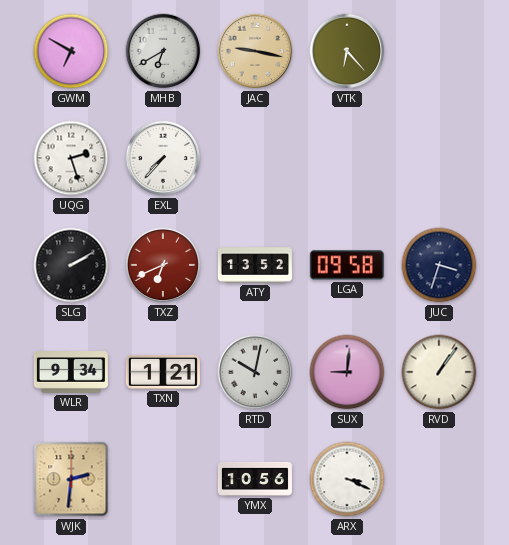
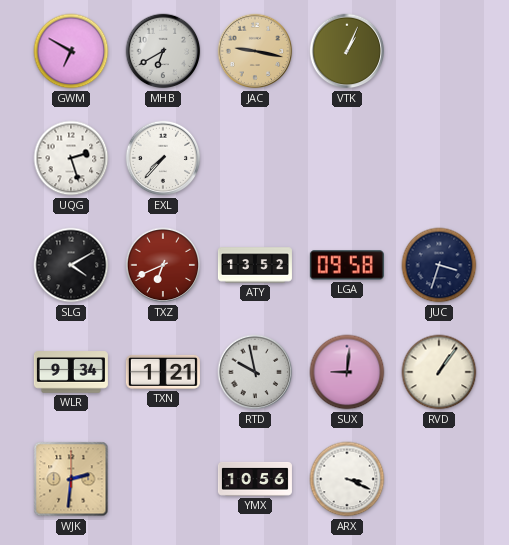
VTK: 6:23 -> 1:04 (347, 51)
SLG: 2:10 -> 4:10 (71, 265)
RTD: 10:02 -> 9:58 (255, 372)
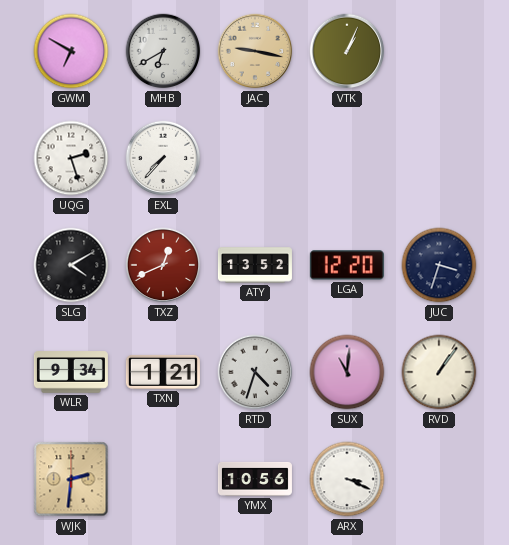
TXZ: 6:41 -> 12:41 (163, 265)
LGA: 09:58 -> 12:20 (347, 265)
RTD: 9:58 -> 4:33 (255, 372)
SUX: 9:01 -> 11:01 (347, 372)
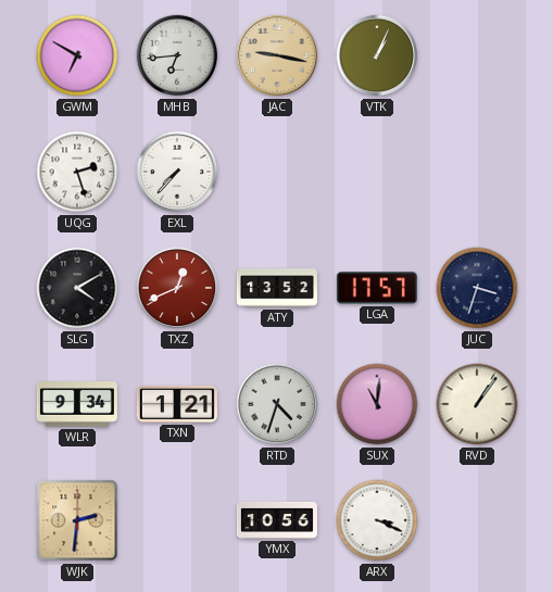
MHB: 6:40 -> 6:44 (177, 55)
LGA: 12:20 -> 17:57 (377, 288)
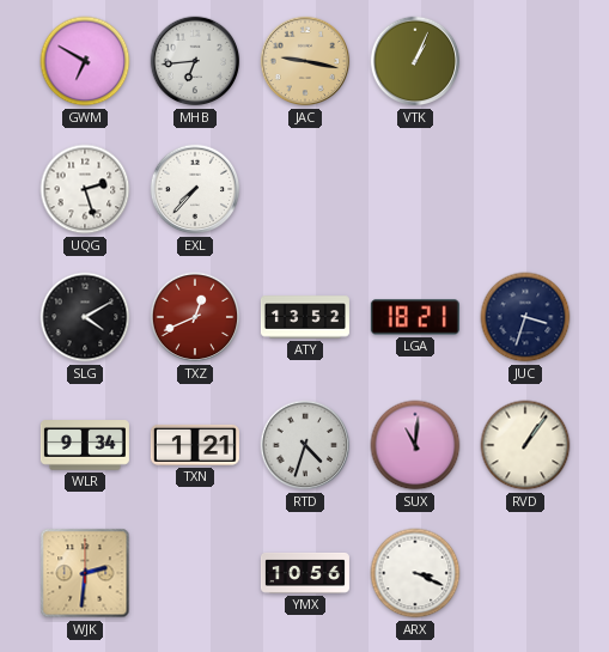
LGA: 17:57 -> 18:21 (415, 317)
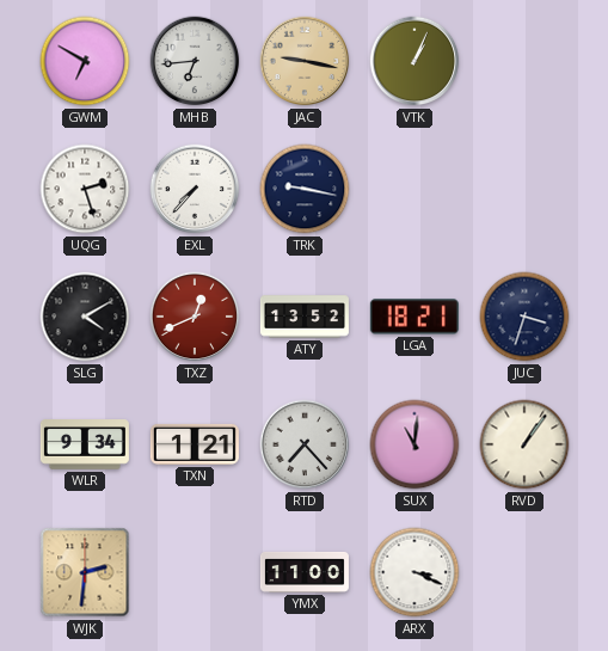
TRK: none -> 9:17 (305, 189)
RTD: 4:33 -> 7:23 (305, 444)
YMX: 10:56 -> 11:00 (305, 572)
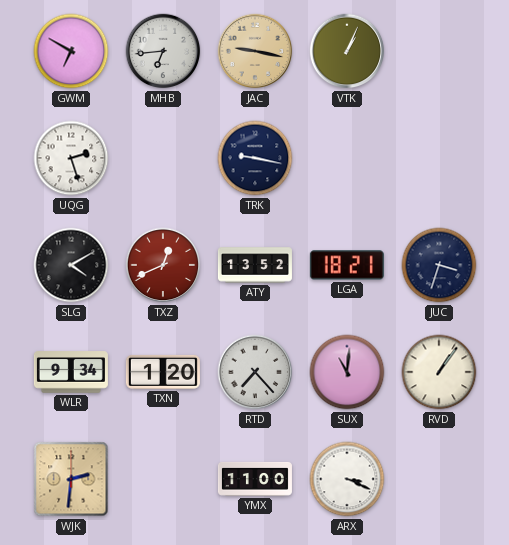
EXL: 7:37 -> none (195, 189)
TXN: 1:21 -> 1:20 (163, 372)
